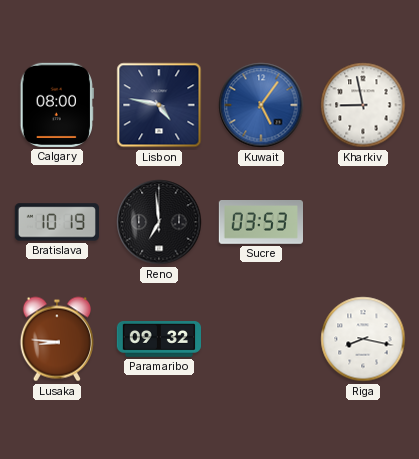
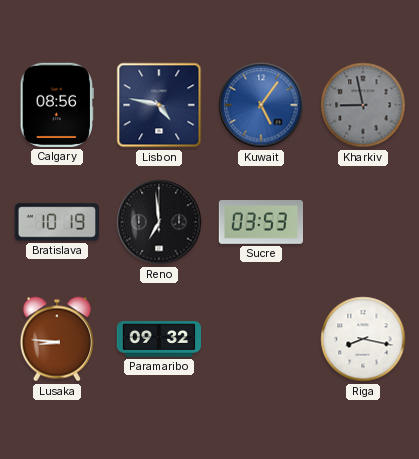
Calgary: 08:00 -> 08:56 (57, 105)
Kharkiv dial: white -> grey (363, 105)
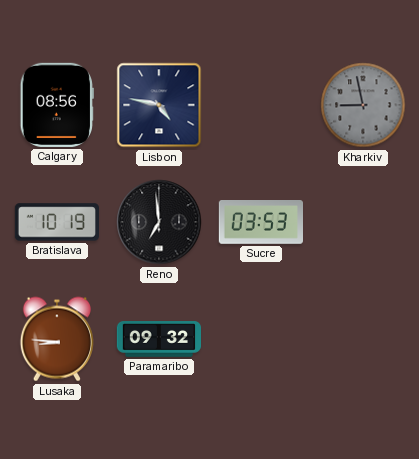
Kuwait: 5:06 -> none (261, 105)
Riga: 8:17 -> none (363, 339)
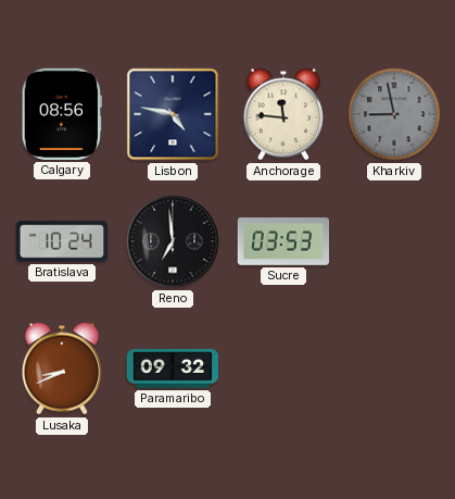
Anchorage: none -> 11:46 (283, 114)
Bratislava: 10:19 -> 10:24 (61, 241)
Lusaka: 8:46 -> 8:41 (62, 369)
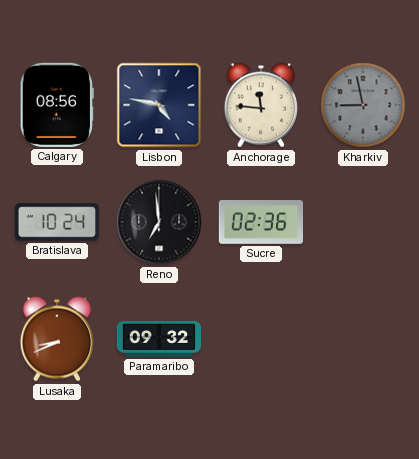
Sucre: 03:53 -> 02:36 (260, 223)
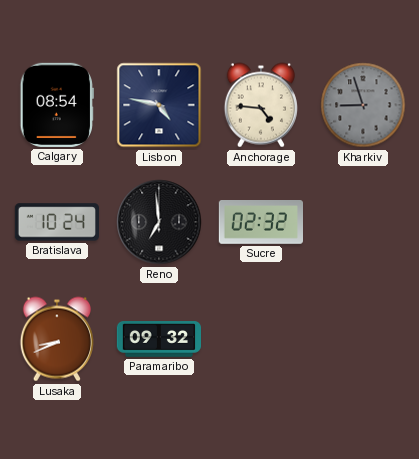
Calgary: 08:56 -> 08:54 (57, 105)
Anchorage: 11:46 -> 4:46 (261, 105)
Kharkiv: 8:58 -> 8:57 (363, 105)
Sucre: 02:36 -> 02:32 (260, 223)
